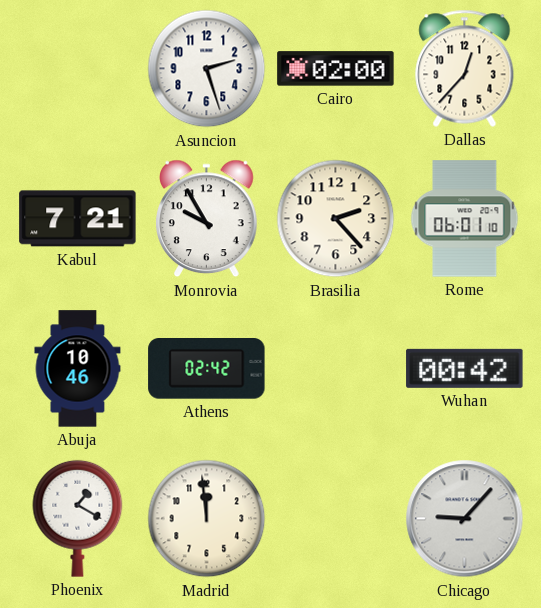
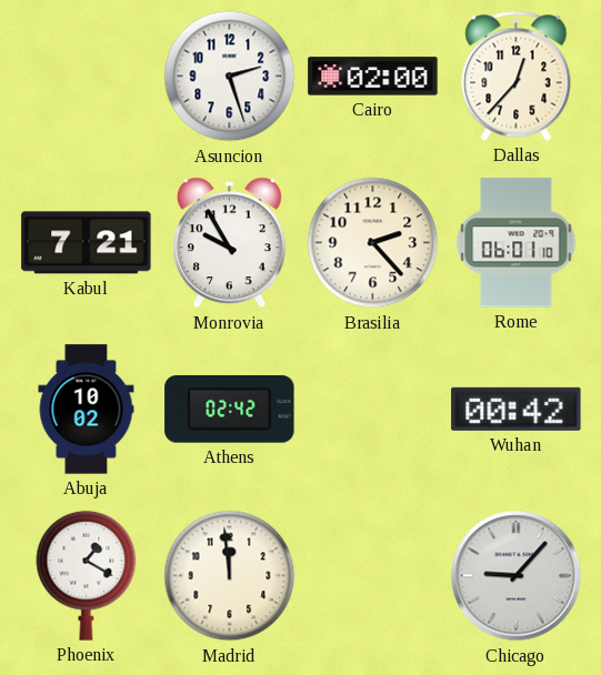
Abuja: 10:46 -> 10:02 (87, 410)
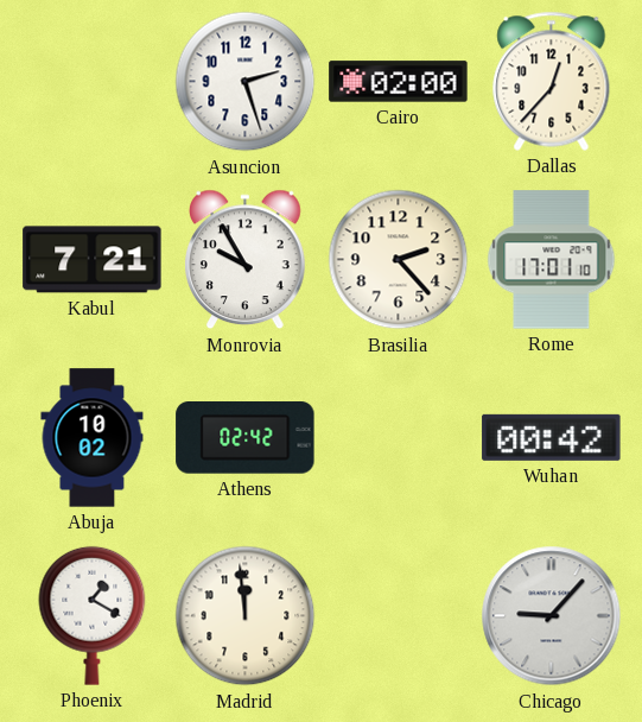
Rome: 06:01 -> 17:01 (552, 260)
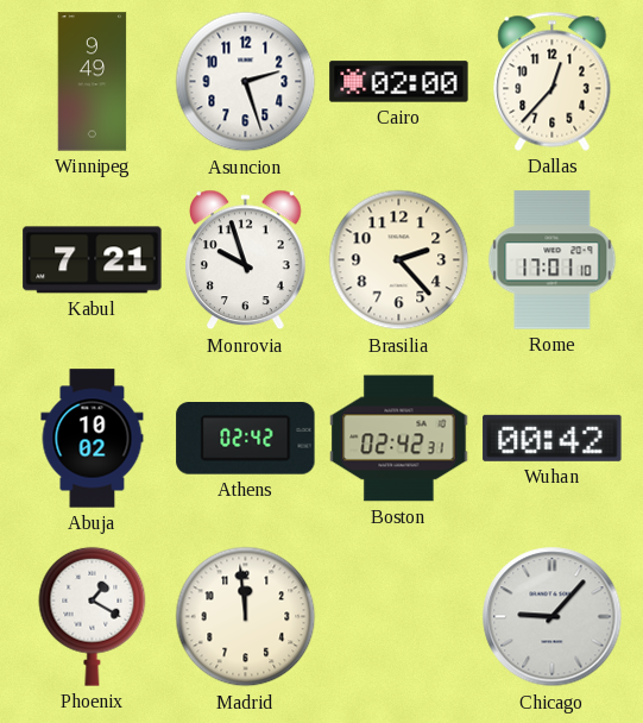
Winnipeg: none -> 9:49 (93, 82)
Monrovia: 9:55 -> 9:57 (246, 260)
Boston: none -> 02:42 (399, 439)
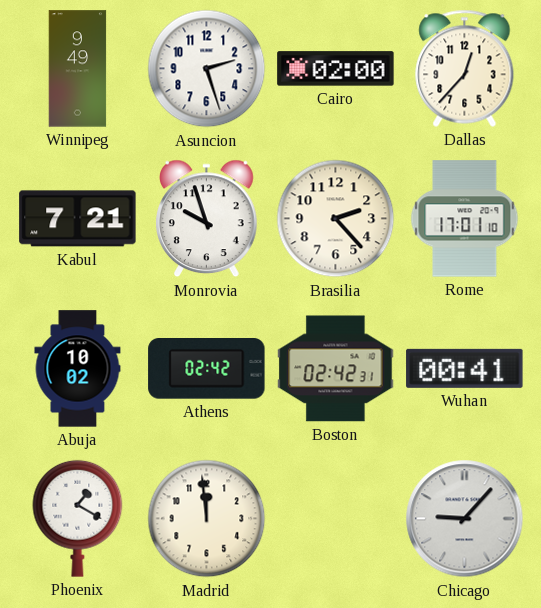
Wuhan: 00:42 -> 00:41 (465, 368)
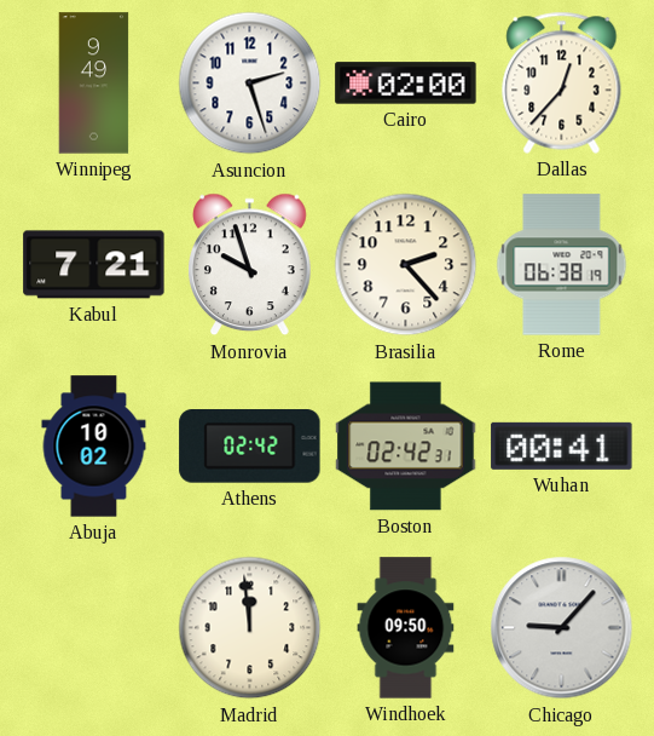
Rome: 17:01 -> 06:38 (562, 265)
Phoenix: 1:20 -> none (78, 518)
Windhoek: none -> 09:50 (406, 628)
